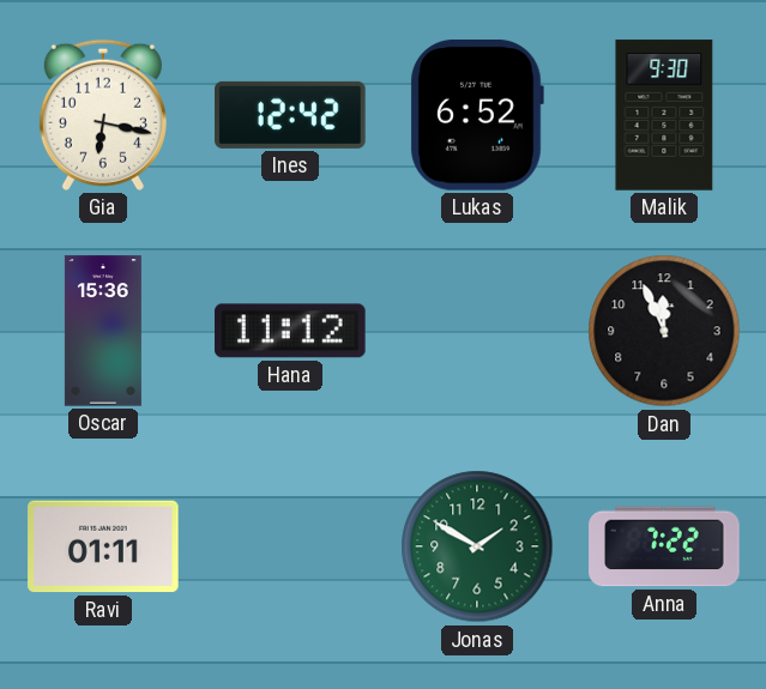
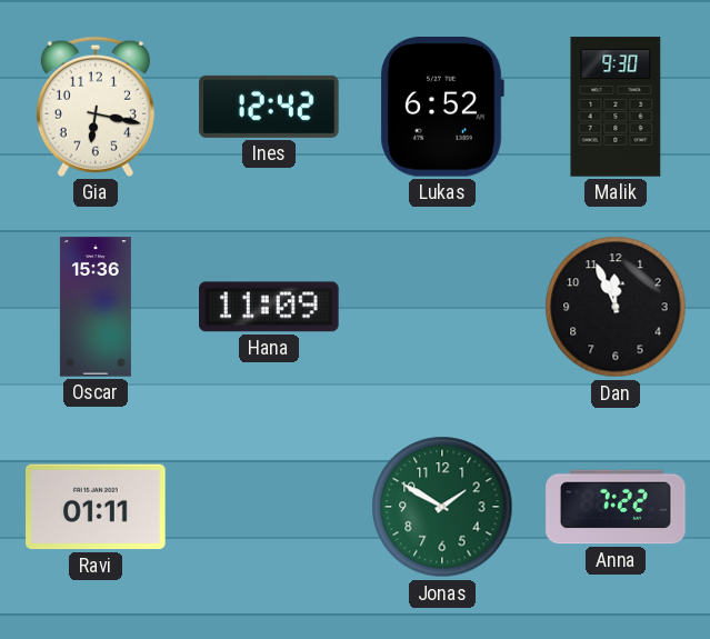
Hana: 11:12 -> 11:09 (269, 307)
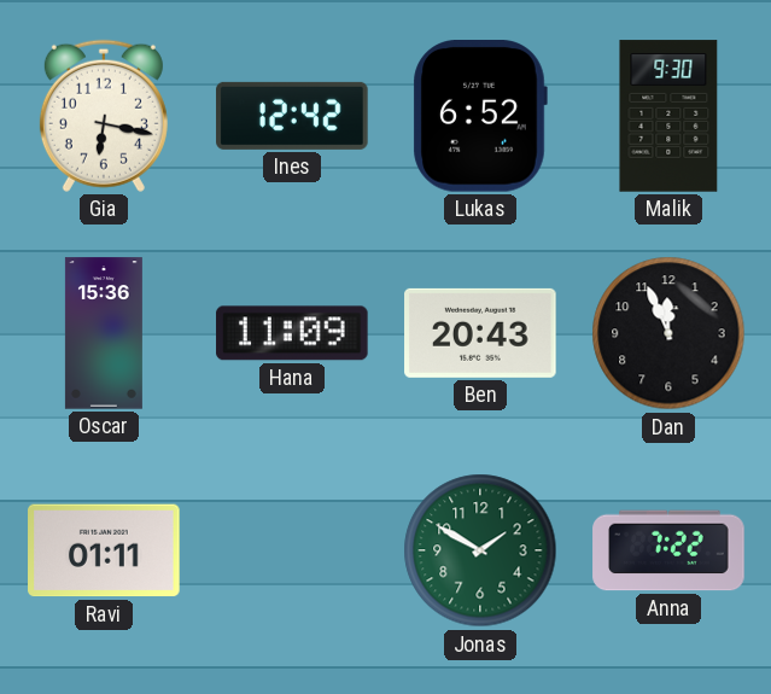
Ben: none -> 20:43 (480, 333)
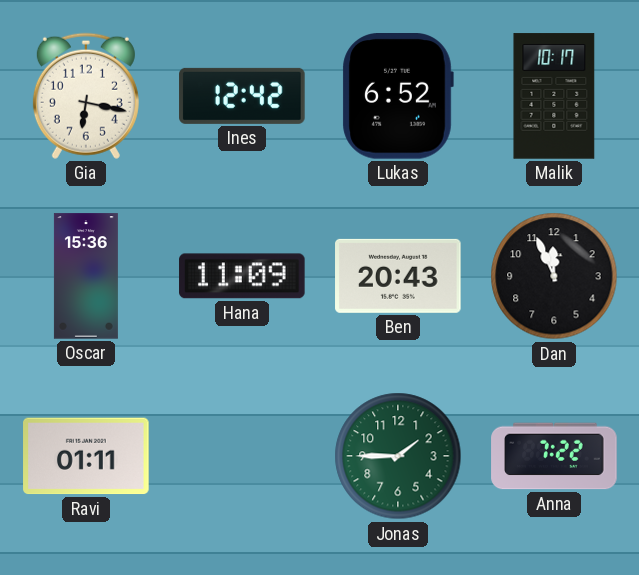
Malik: 9:30 -> 10:17 (554, 96)
Jonas: 1:50 -> 1:45 (398, 456)
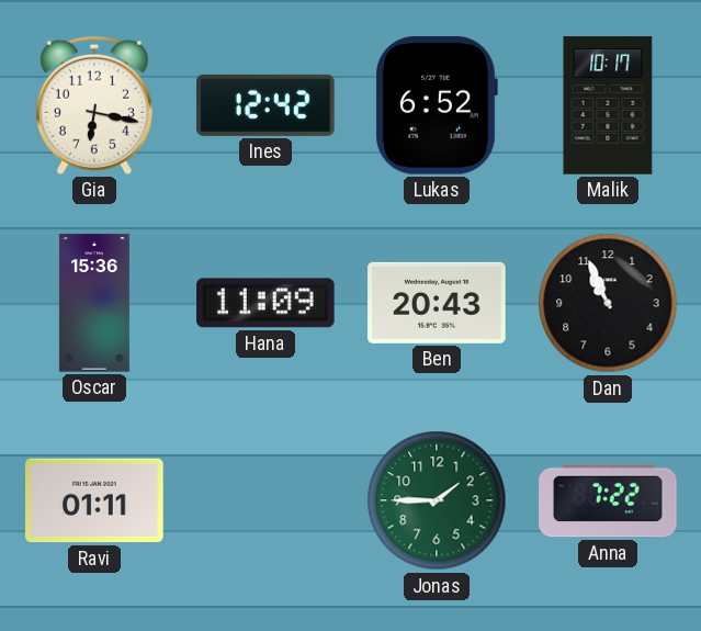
Dan: 11:56 -> 10:56 (608, 303)
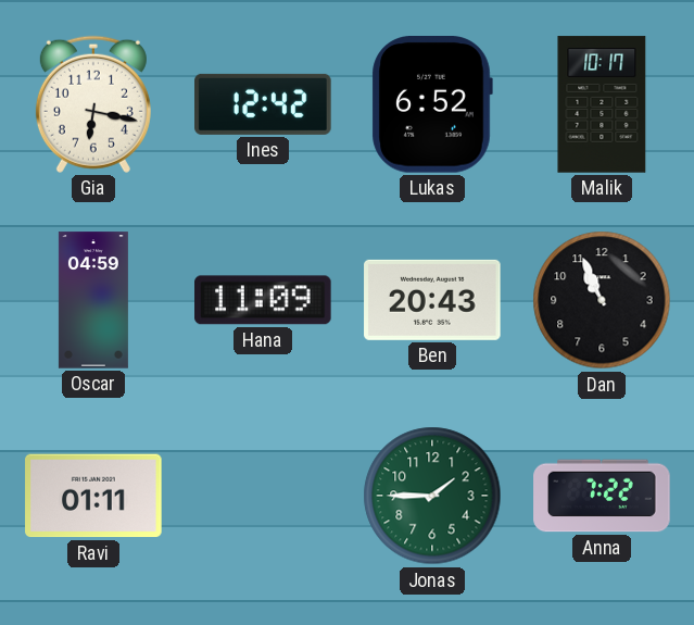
Oscar: 15:36 -> 04:59 (93, 300)
